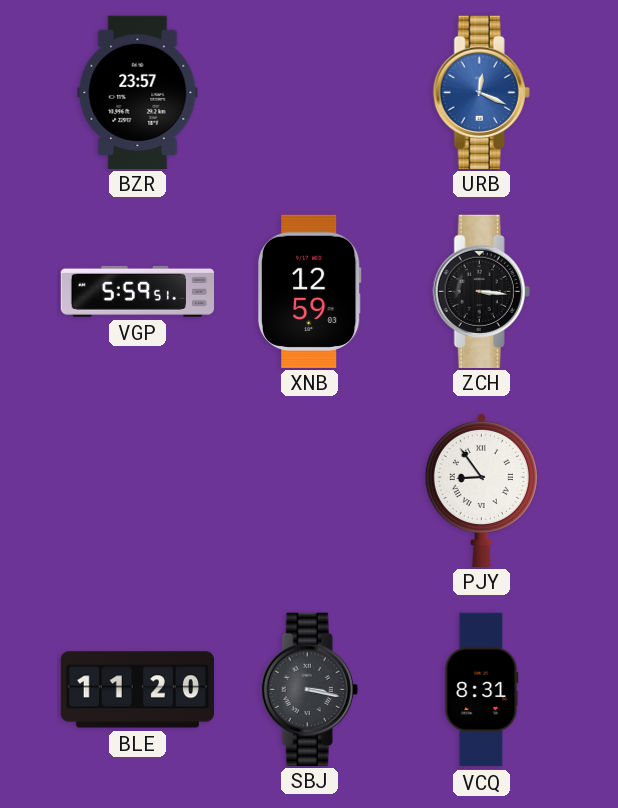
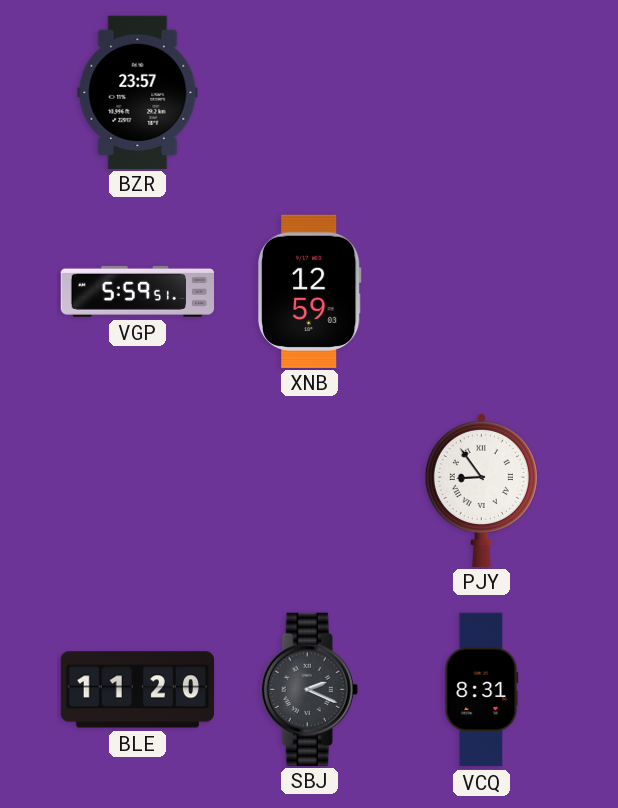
URB: 12:19 -> none (481, 92)
ZCH: 3:16 -> none (481, 291)
SBJ: 3:17 -> 2:19 (309, 689)
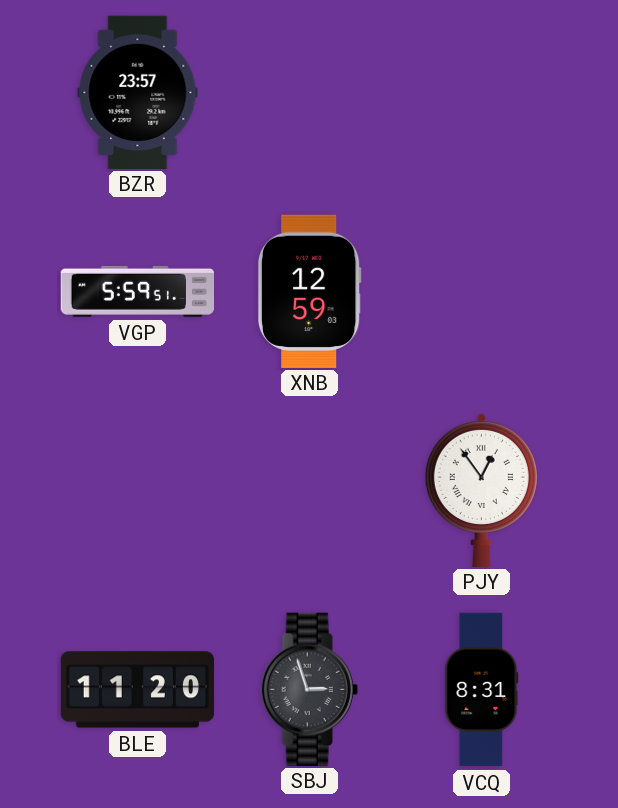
PJY: 8:54 -> 12:54 (481, 489)
SBJ: 2:19 -> 2:57 (309, 689)
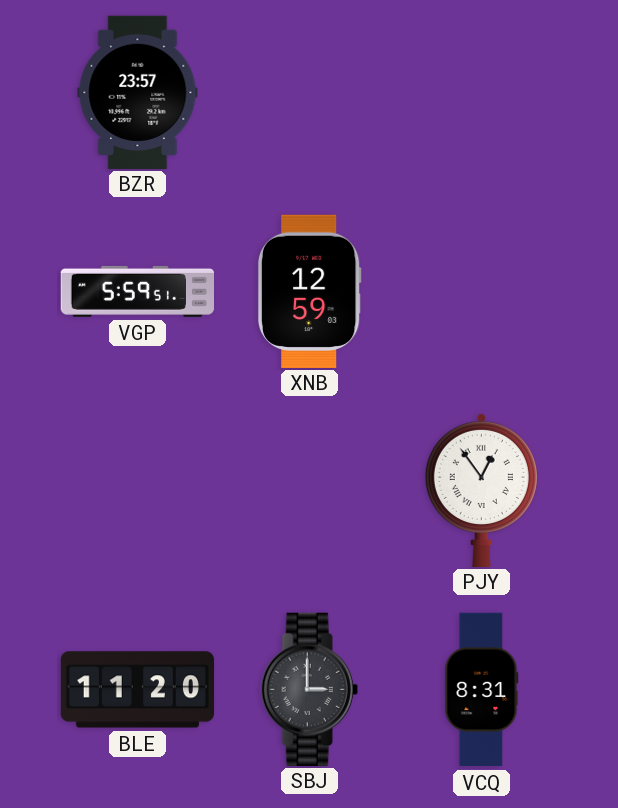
SBJ: 2:57 -> 3:00 (309, 689)
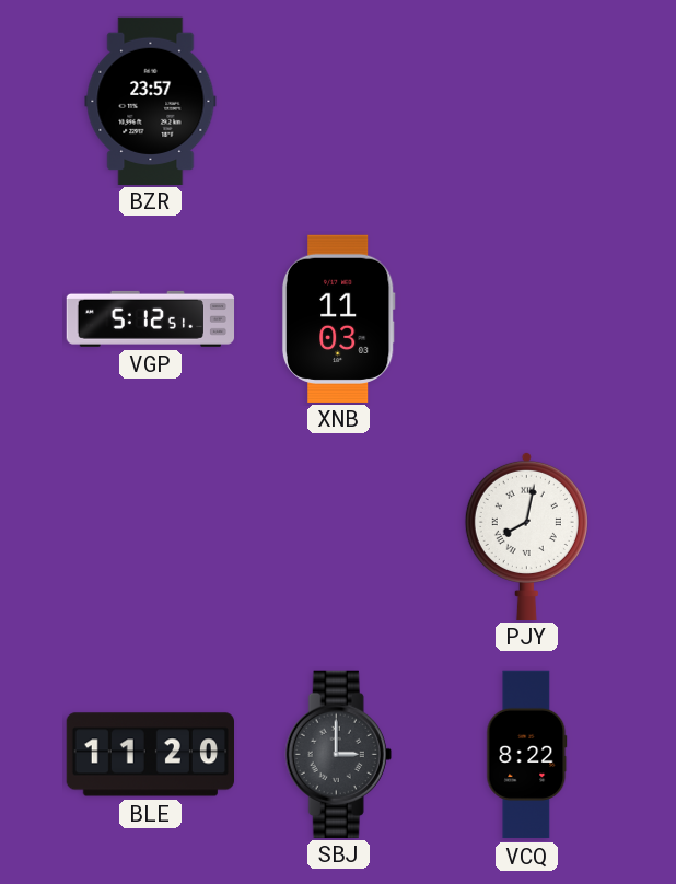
VGP: 5:59 -> 5:12 (151, 318)
XNB: 12:59 -> 11:03 (338, 318)
PJY: 12:54 -> 8:02 (526, 535)
VCQ: 8:31 -> 8:22 (527, 755)
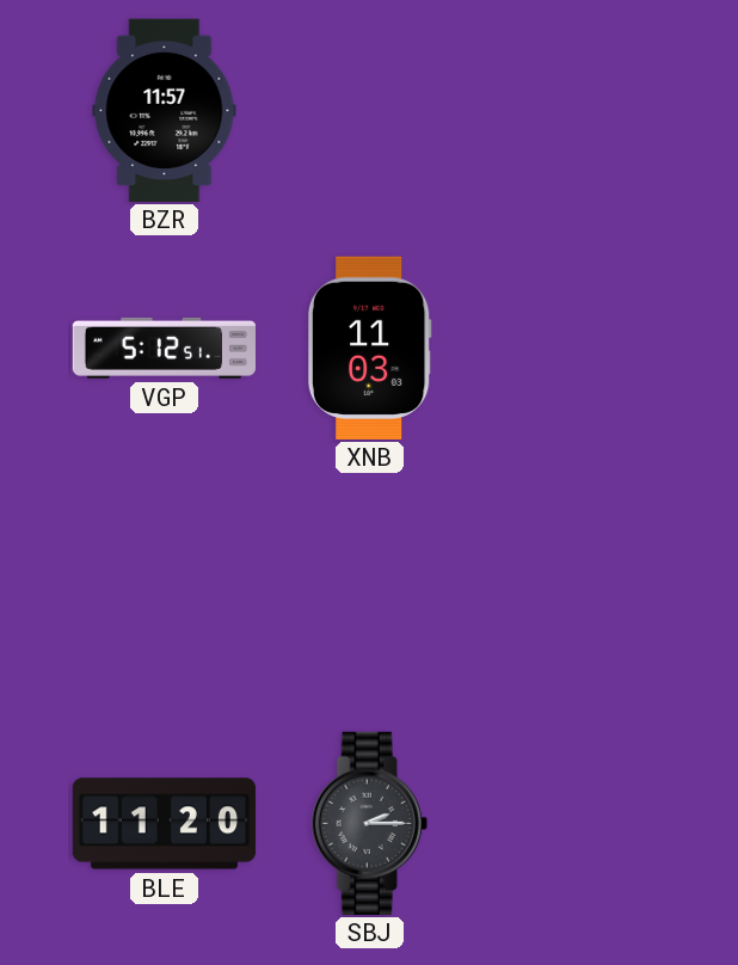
BZR: 23:57 -> 11:57 (165, 110)
PJY: 8:02 -> none (526, 535)
SBJ: 3:00 -> 2:15 (369, 823)
VCQ: 8:22 -> none (527, 755)
